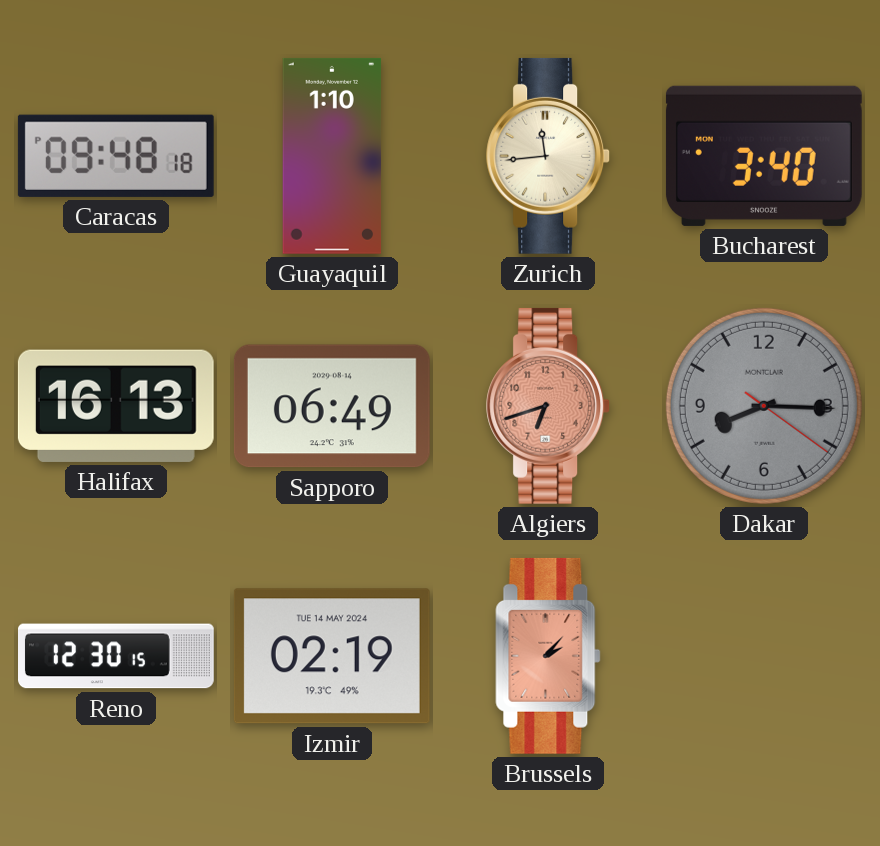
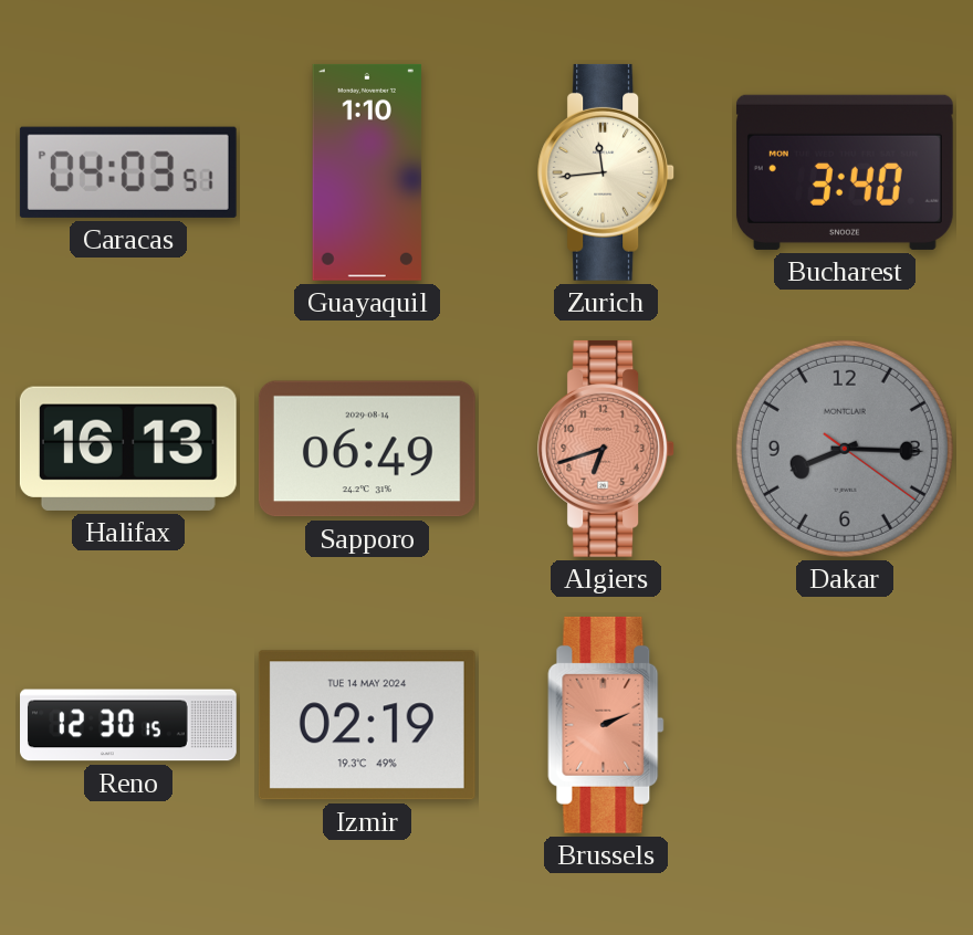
Caracas: 09:48 -> 04:03 (128, 172)
Brussels: 2:07 -> 2:11 (606, 725)
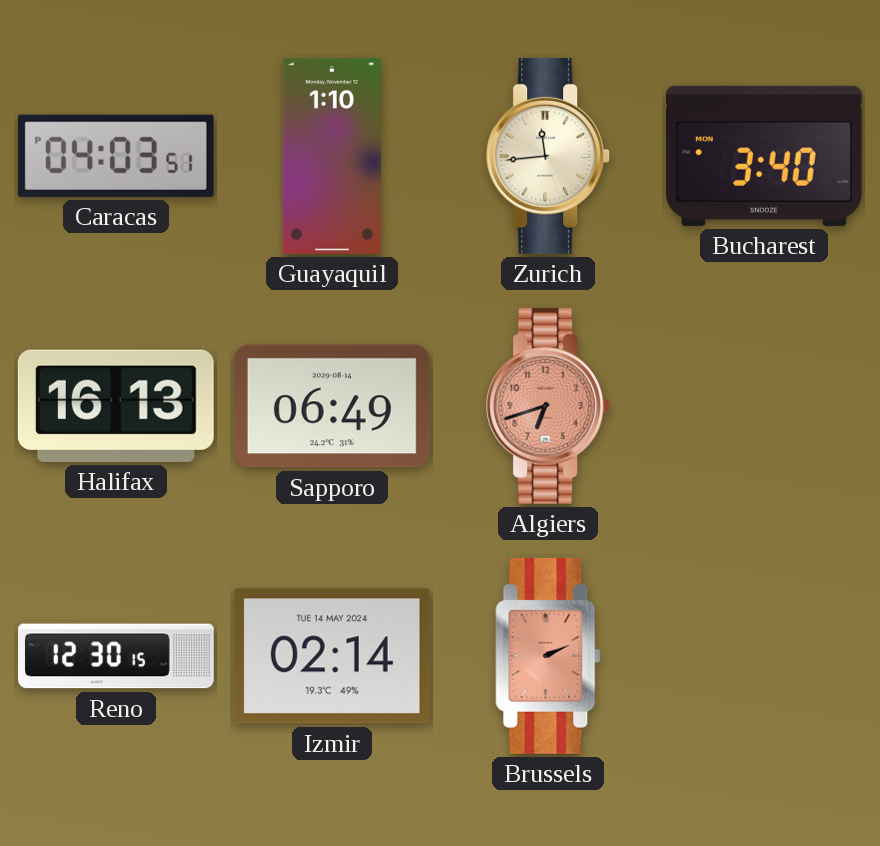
Dakar: 8:15 -> none (845, 449)
Izmir: 02:19 -> 02:14 (332, 656)
